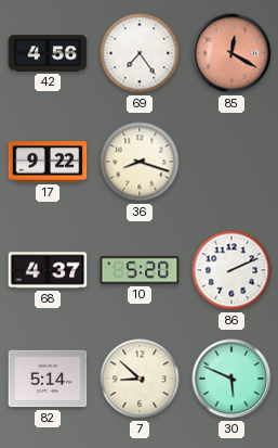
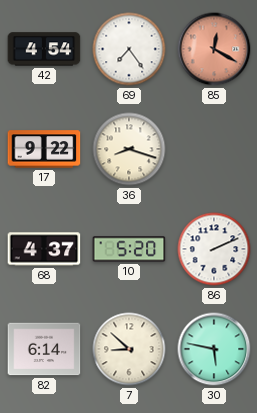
42: 4:56 -> 4:54 (44, 49)
82: 5:14 -> 6:14 (44, 349)
30: 5:49 -> 5:47 (214, 349)
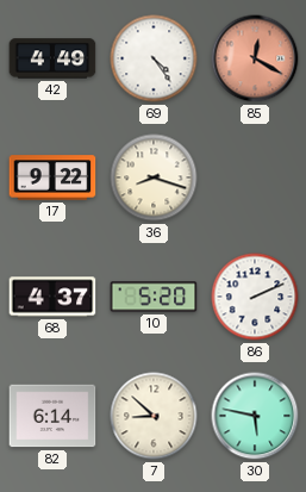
42: 4:54 -> 4:49 (52, 58)
69: 7:24 -> 4:24 (154, 58)
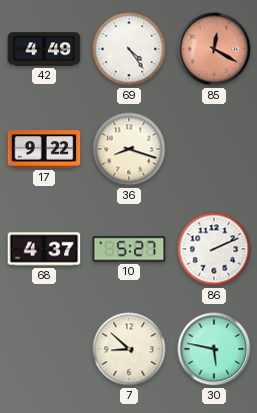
10: 5:20 -> 5:27 (129, 249)
82: 6:14 -> none (52, 416)
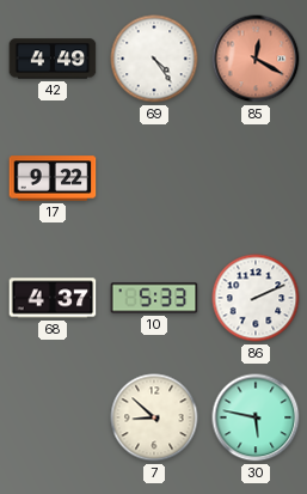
36: 8:18 -> none (129, 149)
10: 5:27 -> 5:33 (154, 298)
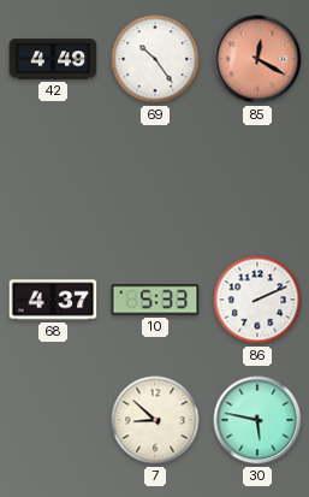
69: 4:24 -> 10:24 (155, 59)
17: 9:22 -> none (53, 178)
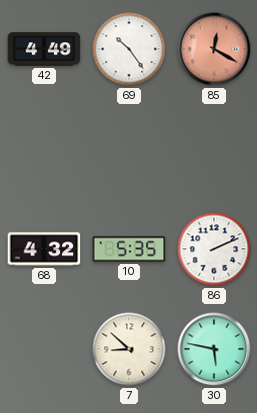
68: 4:37 -> 4:32 (44, 249)
10: 5:33 -> 5:35 (129, 249)
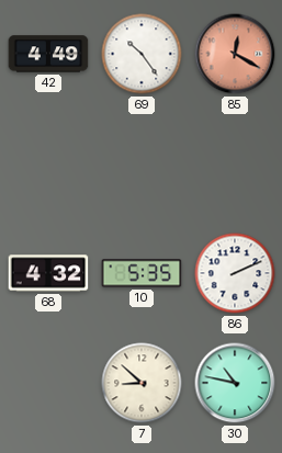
30: 5:47 -> 10:47 (235, 383)
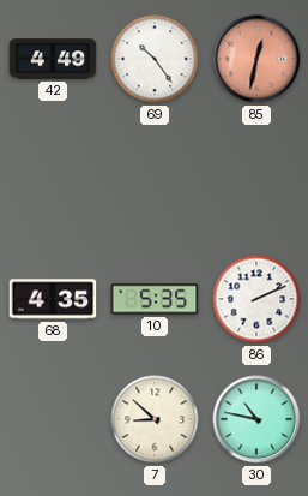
85: 12:20 -> 12:32 (256, 59)
68: 4:32 -> 4:35 (53, 299)
